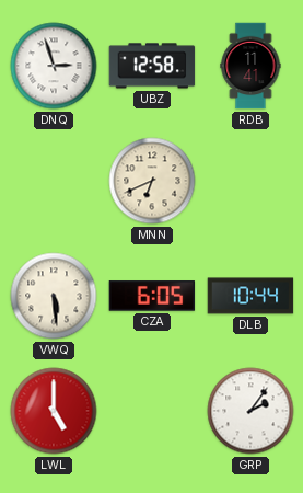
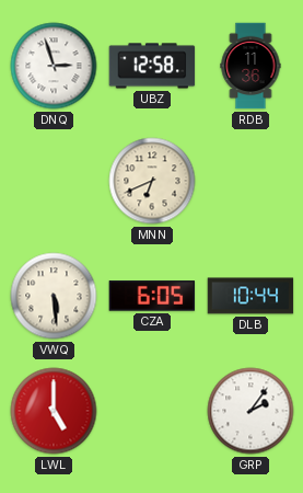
RDB: 11:41 -> 11:36 (250, 66)
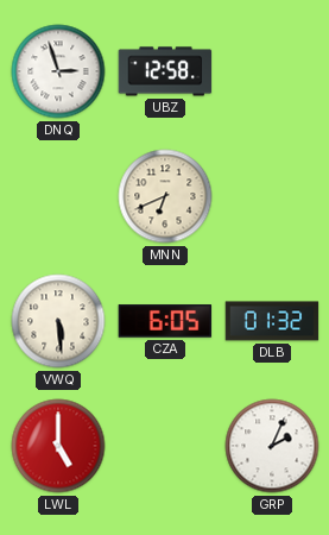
RDB: 11:36 -> none (250, 66)
DLB: 10:44 -> 01:32 (272, 321)
GRP: 2:06 -> 2:04 (272, 446)
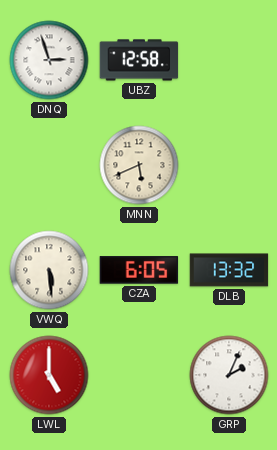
MNN: 6:41 -> 5:41 (139, 165)
DLB: 01:32 -> 13:32 (229, 270)
